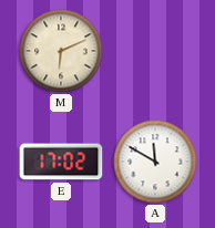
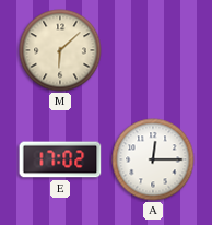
M: 6:11 -> 6:08 (60, 50)
A: 11:50 -> 12:15 (153, 159)
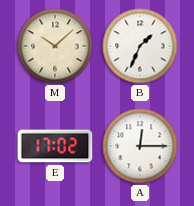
M: 6:08 -> 10:08 (55, 46)
B: none -> 1:34 (140, 46)
